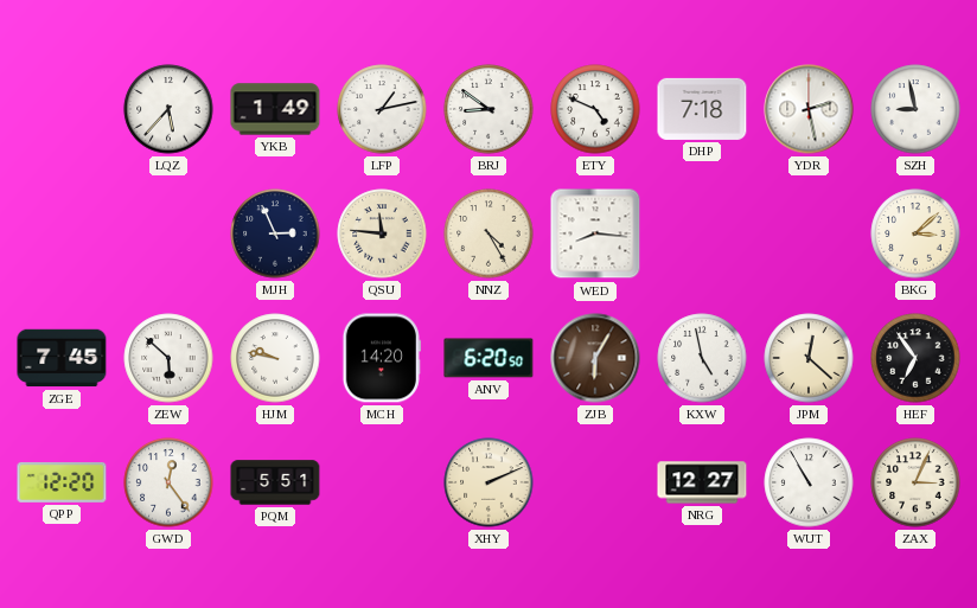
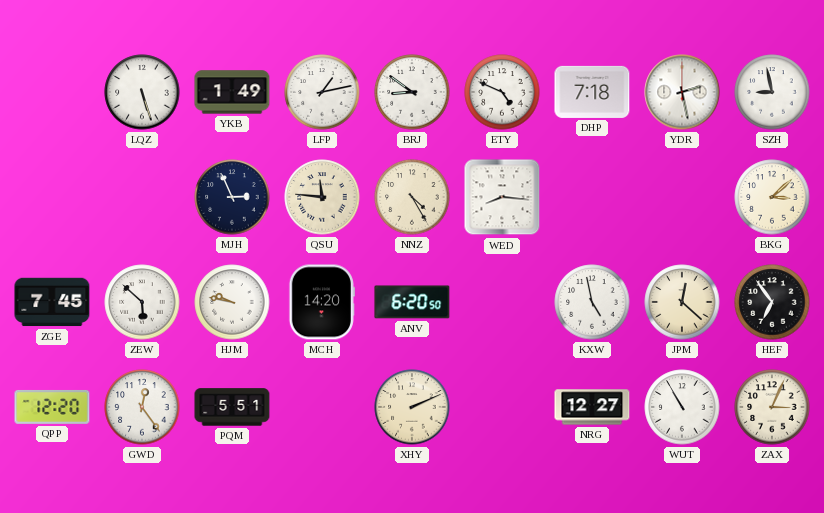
LQZ: 5:37 -> 5:27 (142, 92)
ZJB: 6:05 -> none (595, 358)
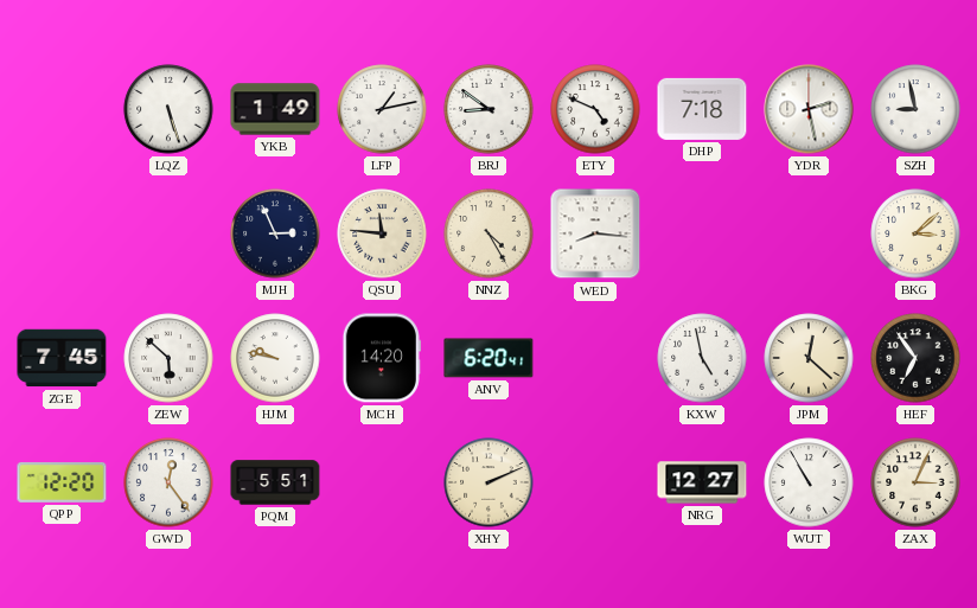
ANV: 6:20:50 -> 6:20:41 (489, 358)
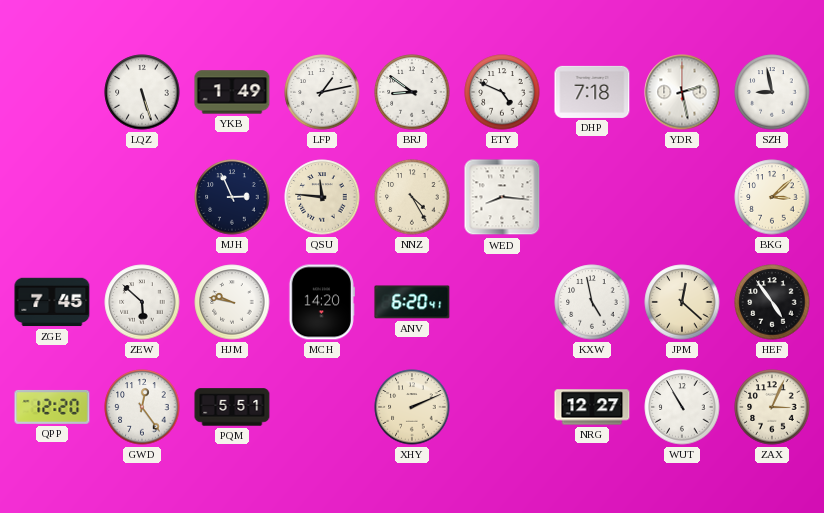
HEF: 6:54 -> 4:54 (772, 302)
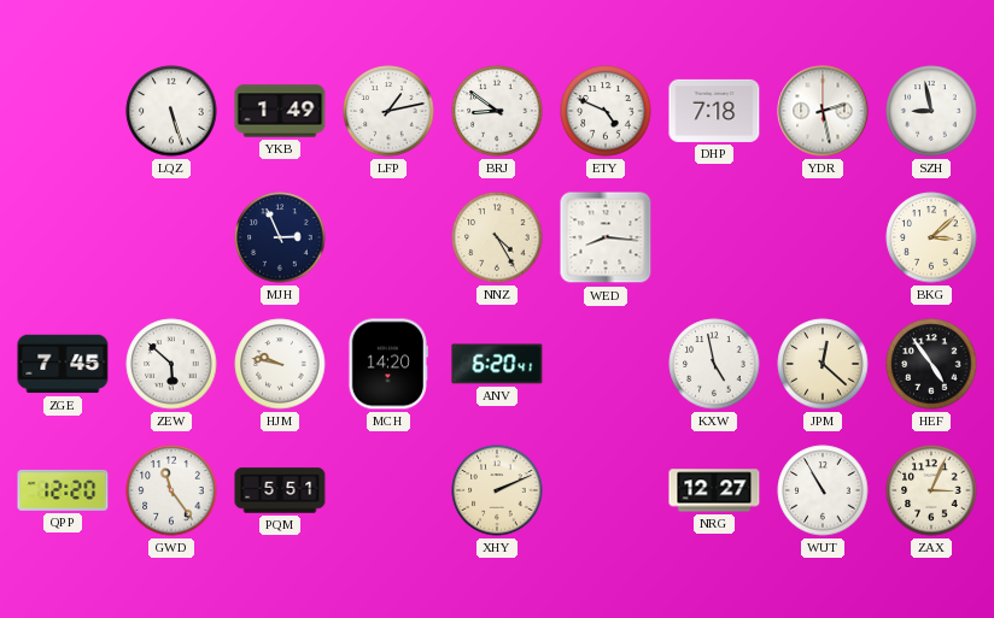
QSU: 11:46 -> none (322, 197)
GWD: 12:24 -> 11:24 (171, 490)
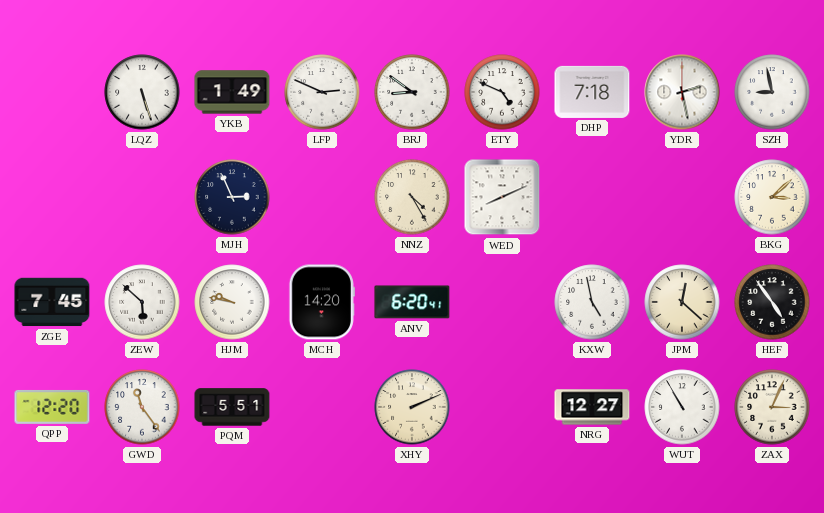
LFP: 1:13 -> 2:49 (322, 92)
WED: 8:16 -> 8:11 (502, 197)
